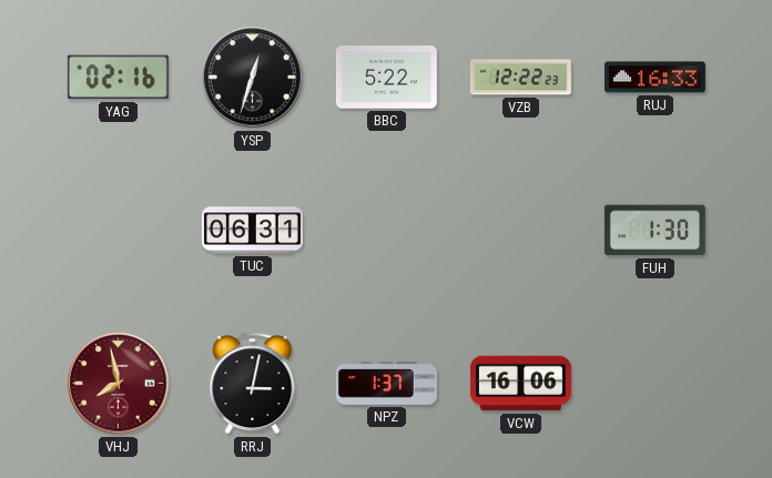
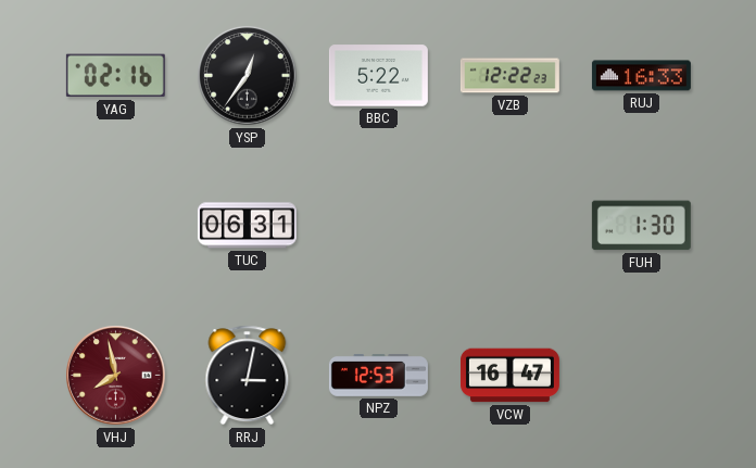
YSP: 12:33 -> 12:36 (248, 76)
NPZ: 1:37 -> 12:53 (378, 376)
VCW: 16:06 -> 16:47 (509, 376)
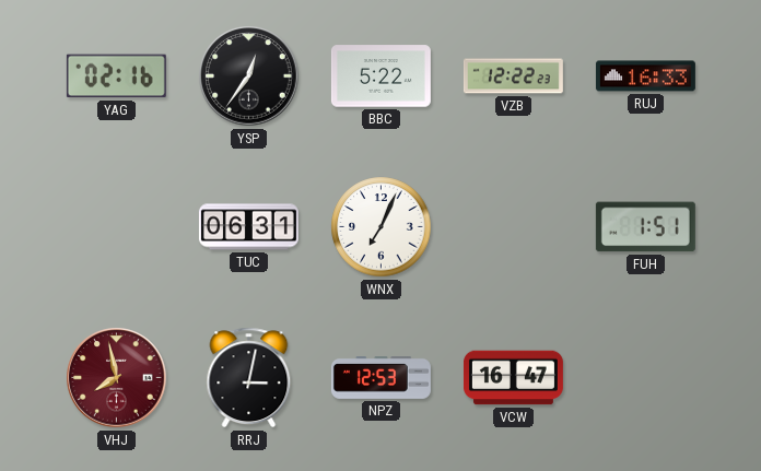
WNX: none -> 7:04 (382, 227)
FUH: 1:30 -> 1:51 (645, 227)
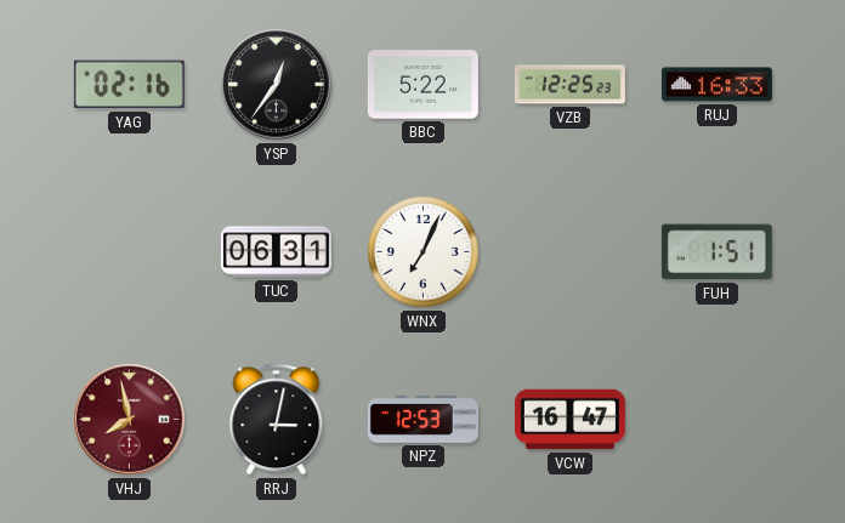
VZB: 12:22 -> 12:25 (569, 85)
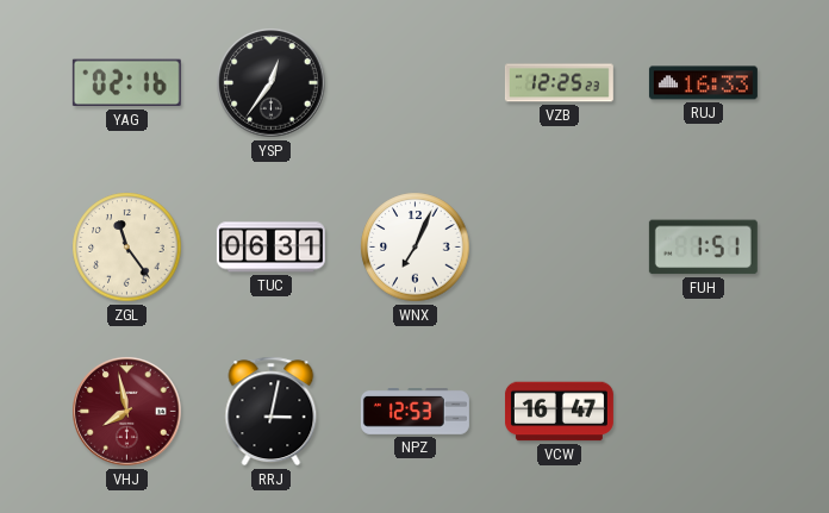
BBC: 5:22 -> none (422, 85)
ZGL: none -> 11:24 (127, 248)
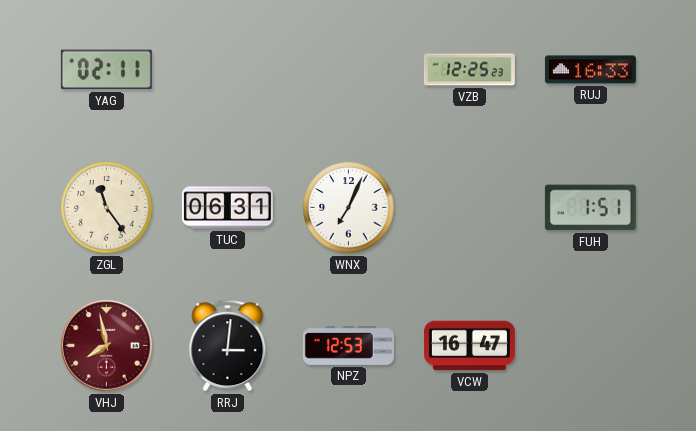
YAG: 02:16 -> 02:11 (106, 70)
YSP: 12:36 -> none (272, 83)
RRJ: 3:02 -> 3:01 (228, 346)
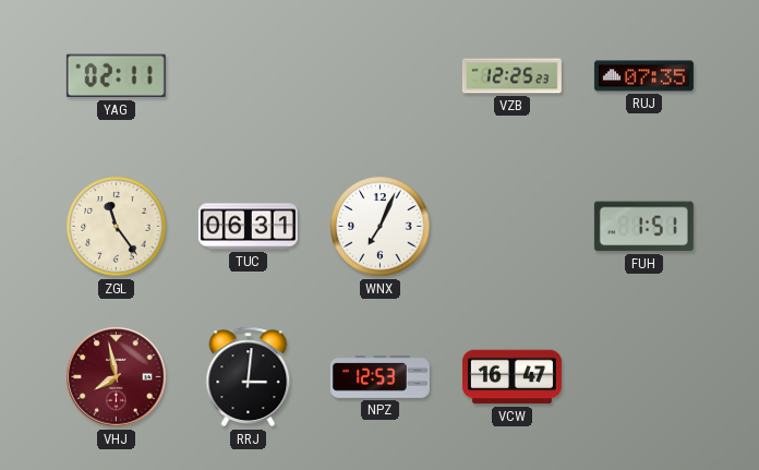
RUJ: 16:33 -> 07:35 (643, 76)
